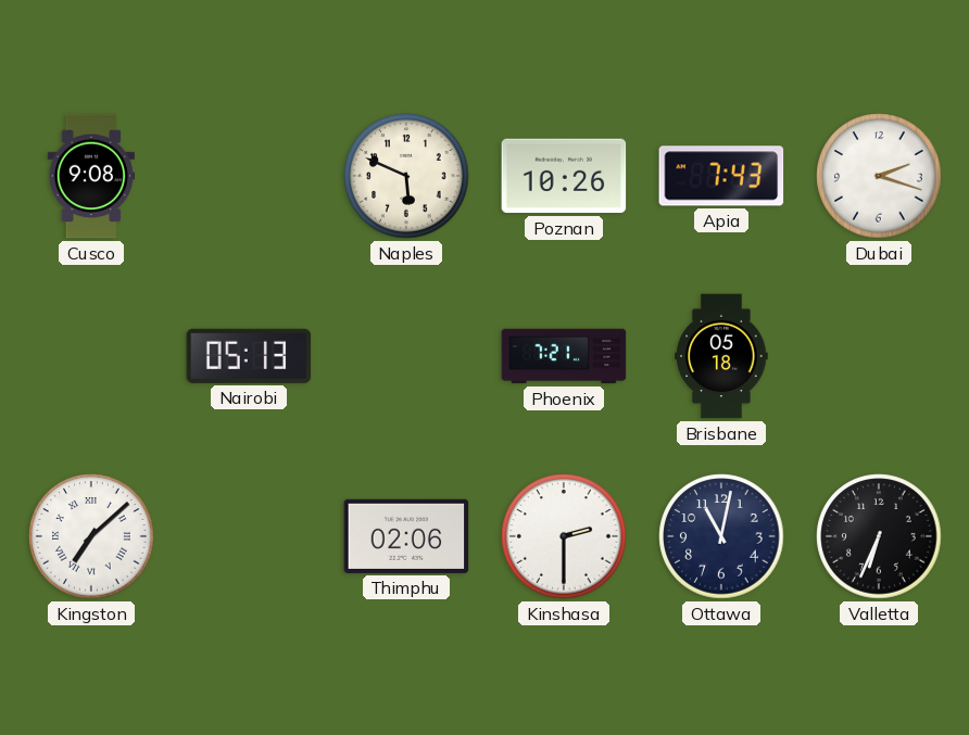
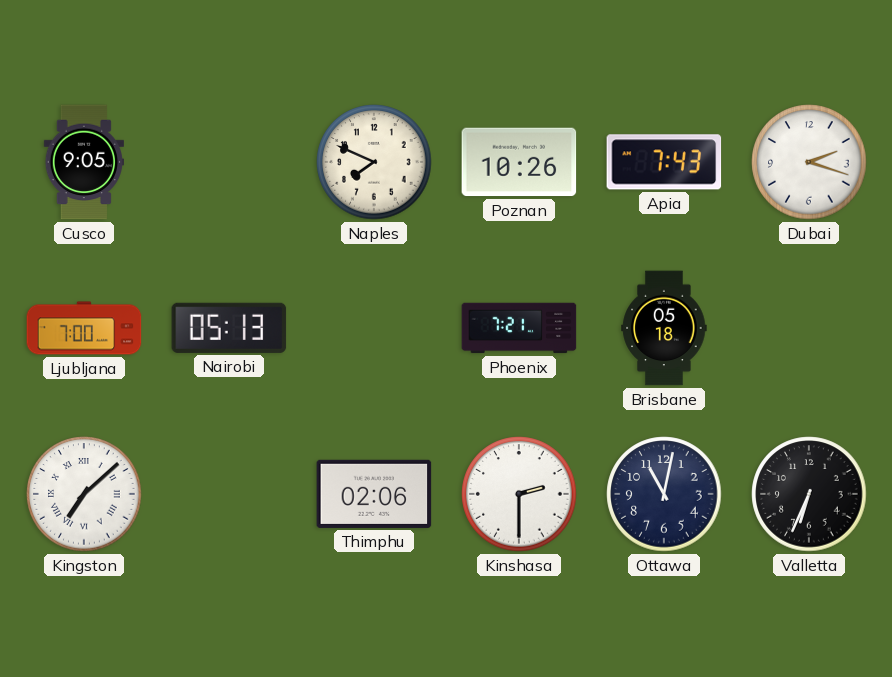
Cusco: 9:08 -> 9:05 (84, 162)
Naples: 5:49 -> 7:49 (374, 162)
Ljubljana: none -> 7:00 (84, 328)
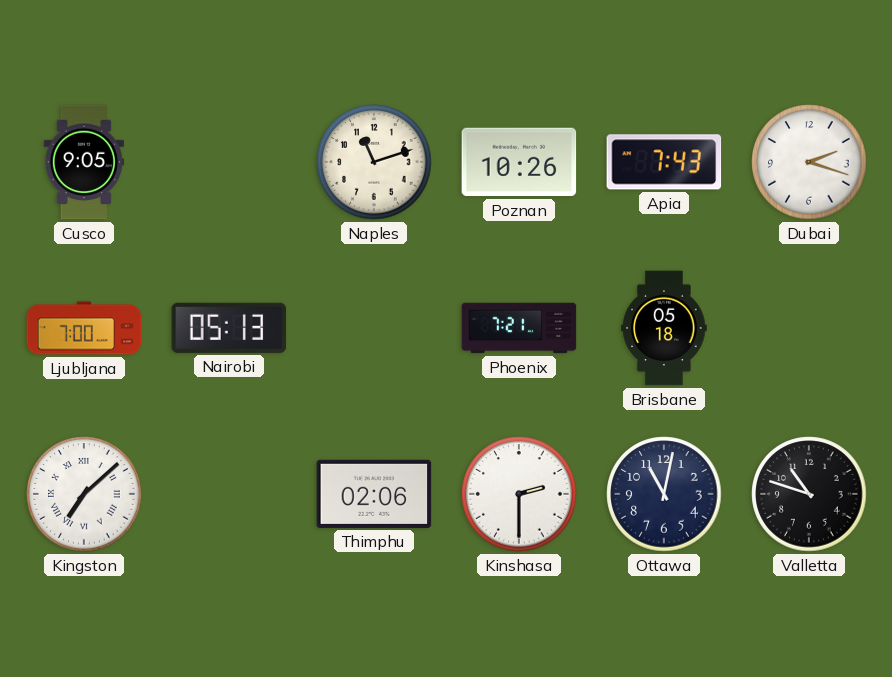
Naples: 7:49 -> 11:12 (374, 162)
Valletta: 6:34 -> 10:48 (809, 494)
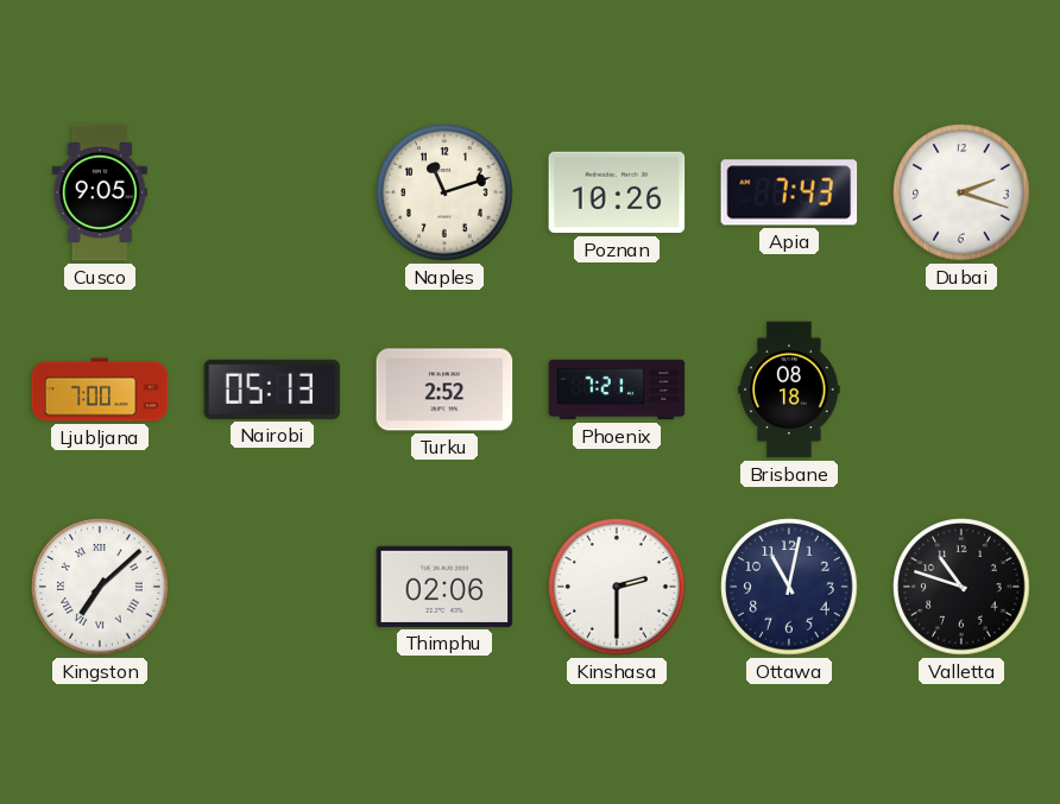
Turku: none -> 2:52 (444, 390)
Brisbane: 05:18 -> 08:18 (789, 390)
